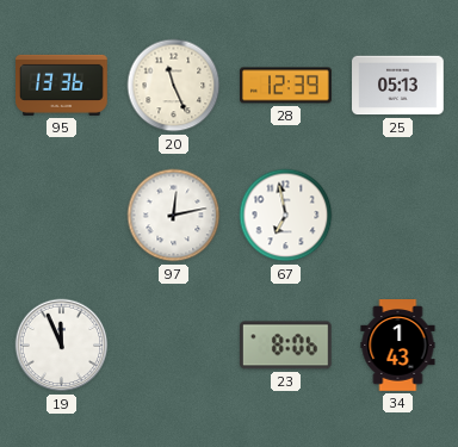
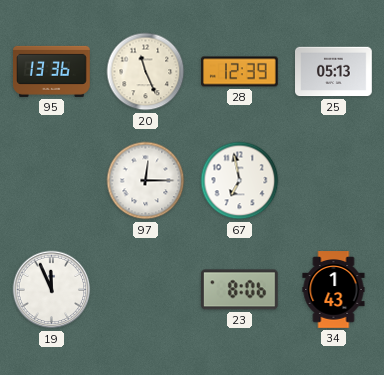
97: 12:13 -> 12:15 (146, 181)
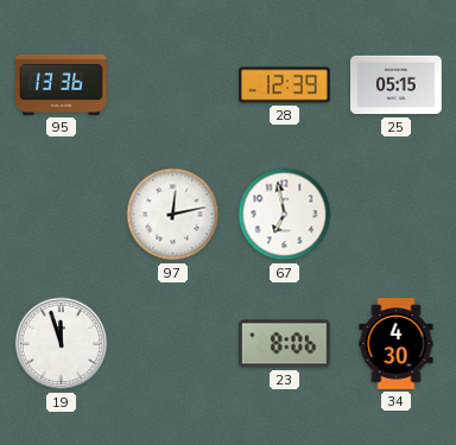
20: 11:26 -> none (146, 72)
25: 05:13 -> 05:15 (397, 85)
97: 12:15 -> 12:13 (173, 215)
19: 11:56 -> 11:57 (62, 344)
34: 1:43 -> 4:30 (397, 344)
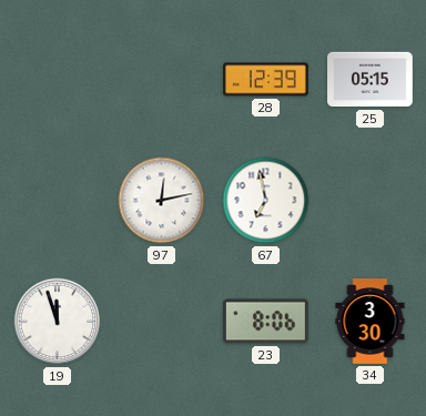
95: 13:36 -> none (62, 84)
34: 4:30 -> 3:30 (371, 322)
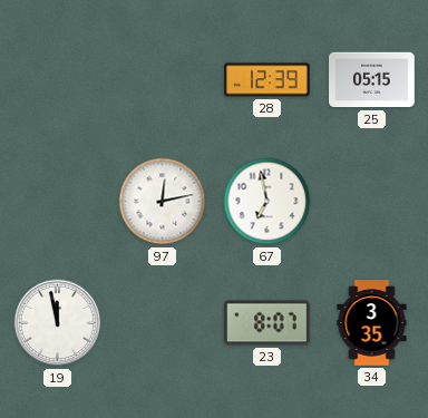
19: 11:57 -> 11:58 (58, 323)
23: 8:06 -> 8:07 (266, 323)
34: 3:30 -> 3:35 (372, 323)
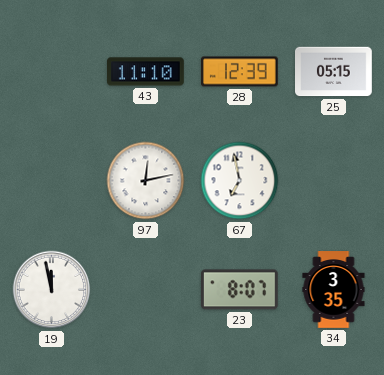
43: none -> 11:10 (146, 72)
